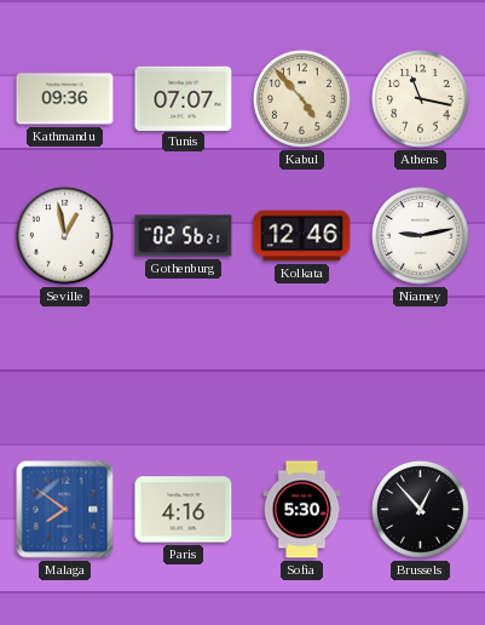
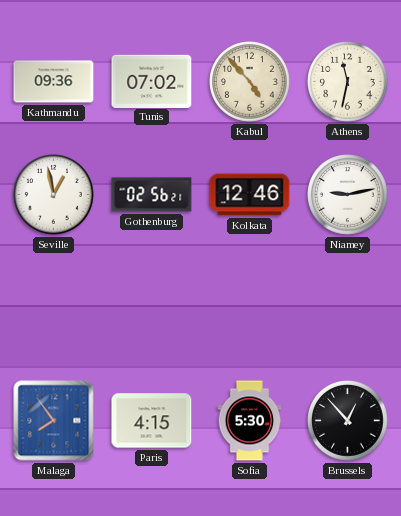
Tunis: 07:07 -> 07:02 (152, 81)
Athens: 11:17 -> 11:32 (348, 82)
Malaga: 7:51 -> 7:54 (54, 421)
Paris: 4:16 -> 4:15 (152, 421)
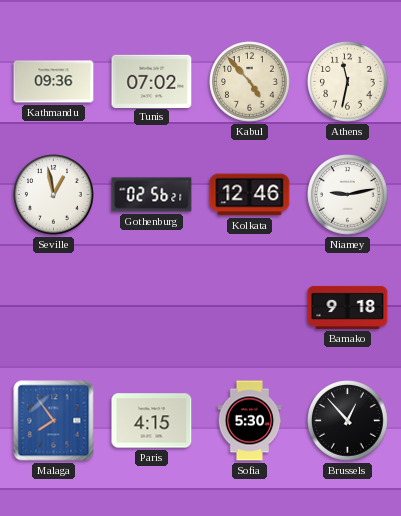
Bamako: none -> 9:18 (348, 307)
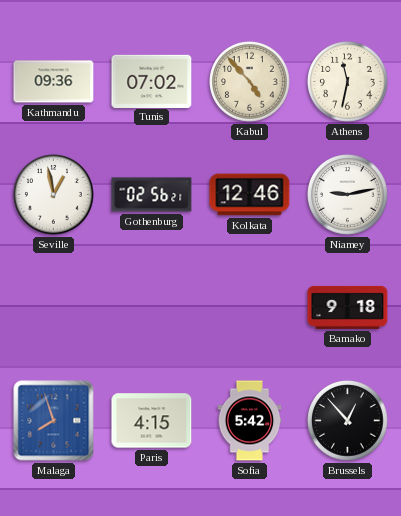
Malaga: 7:54 -> 7:57 (54, 421)
Sofia: 5:30 -> 5:42 (250, 421)
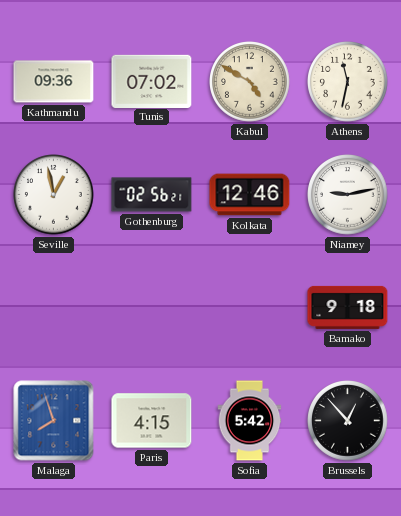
Kabul: 4:53 -> 4:50 (250, 82)
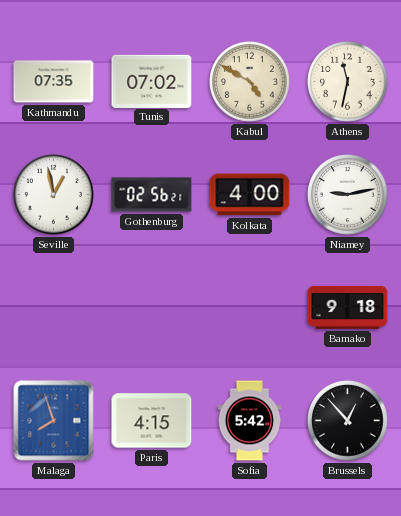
Kathmandu: 09:36 -> 07:35 (54, 82)
Kolkata: 12:46 -> 4:00 (250, 195)
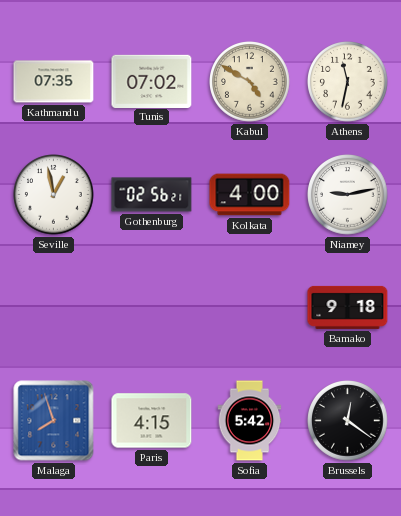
Brussels: 12:53 -> 12:21 (348, 421)
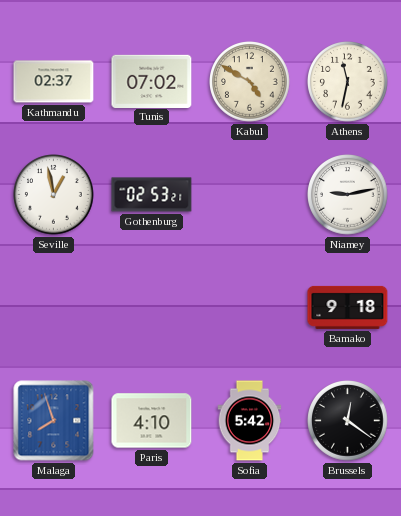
Kathmandu: 07:35 -> 02:37 (54, 82)
Gothenburg: 02:56 -> 02:53 (152, 195)
Kolkata: 4:00 -> none (250, 195)
Paris: 4:15 -> 4:10 (152, 421)
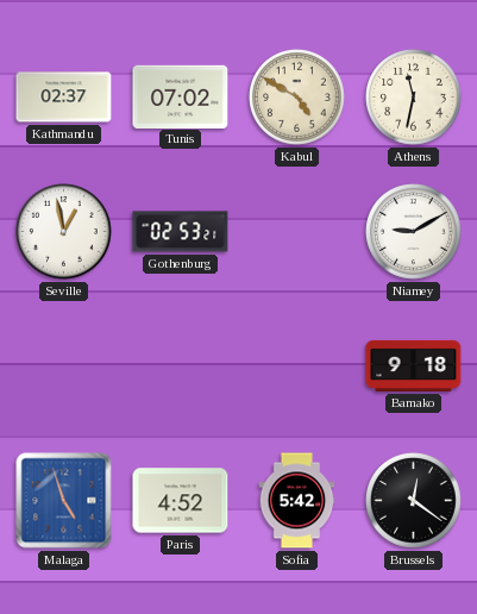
Niamey: 9:13 -> 9:10 (414, 232)
Malaga: 7:57 -> 4:57 (64, 501)
Paris: 4:10 -> 4:52 (181, 501)
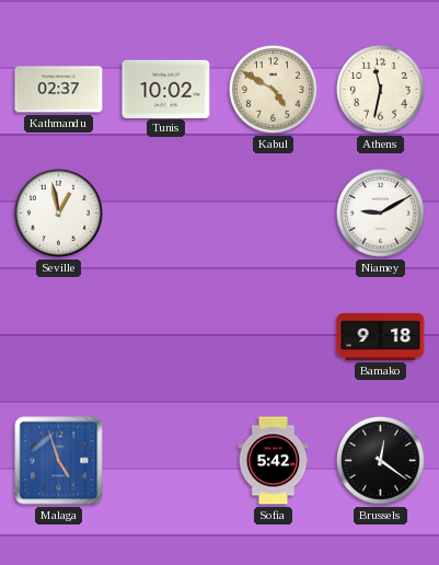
Tunis: 07:02 -> 10:02 (166, 89)
Gothenburg: 02:53 -> none (181, 232)
Paris: 4:52 -> none (181, 501)
